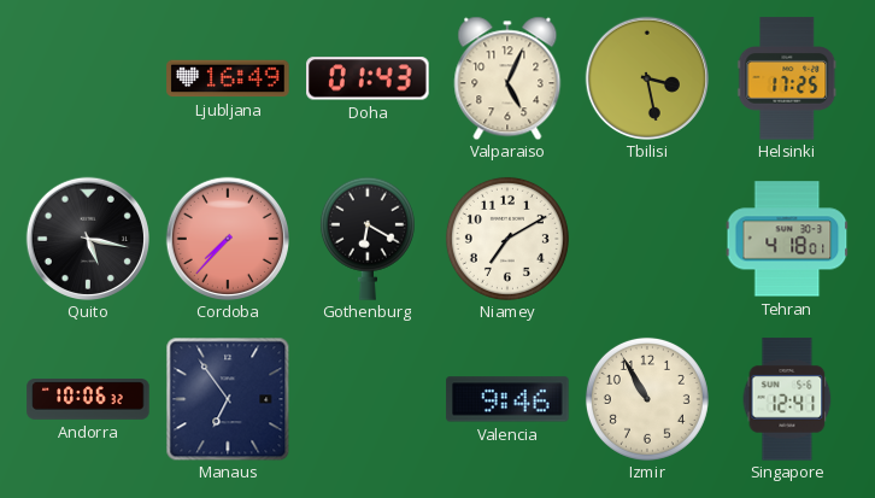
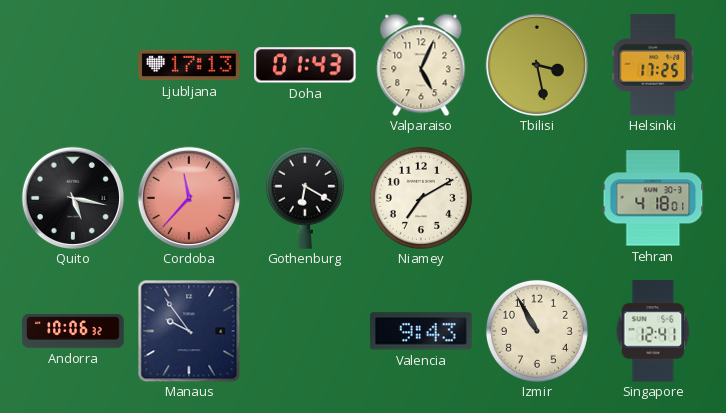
Ljubljana: 16:49 -> 17:13 (189, 65)
Cordoba: 7:37 -> 11:37 (188, 197)
Manaus: 6:54 -> 9:54 (189, 331)
Valencia: 9:46 -> 9:43 (421, 331)
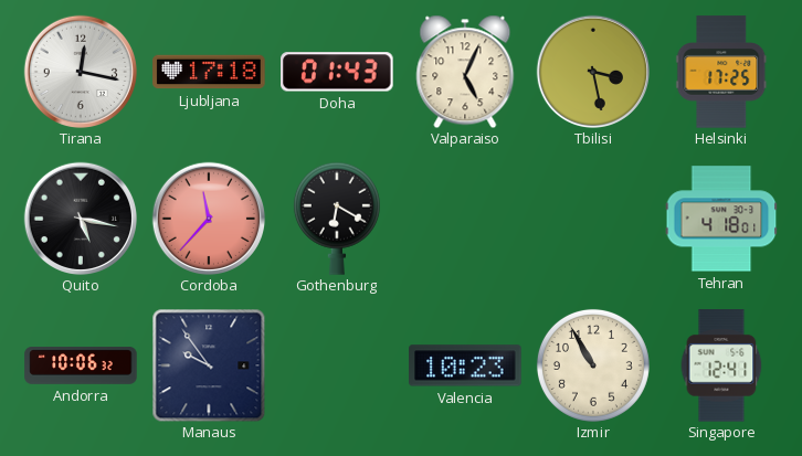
Tirana: none -> 12:17 (80, 71)
Ljubljana: 17:13 -> 17:18 (209, 72)
Niamey: 7:10 -> none (421, 198)
Valencia: 9:43 -> 10:23 (465, 365)
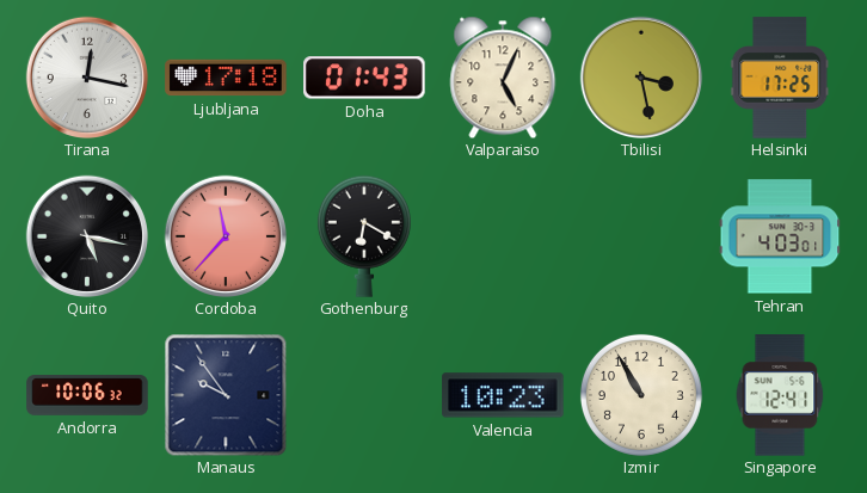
Tehran: 4:18 -> 4:03 (780, 236)
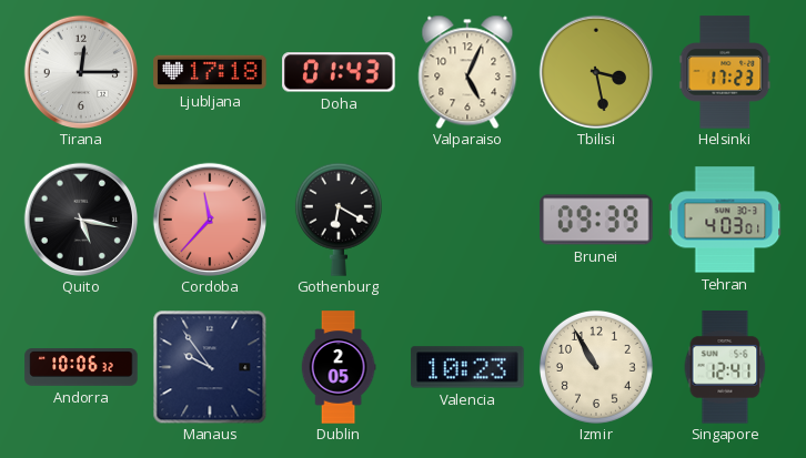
Tirana: 12:17 -> 12:15 (80, 71)
Helsinki: 17:25 -> 17:23 (725, 72)
Brunei: none -> 09:39 (596, 220)
Dublin: none -> 2:05 (339, 367)
